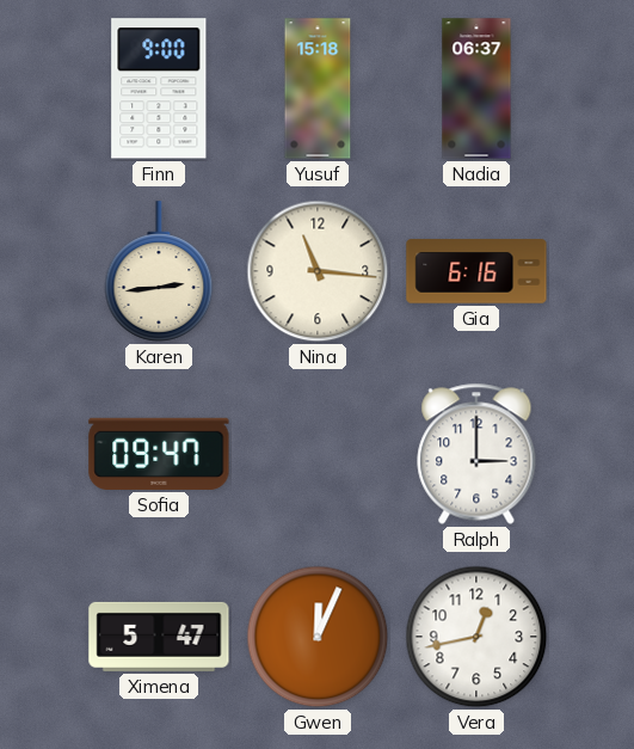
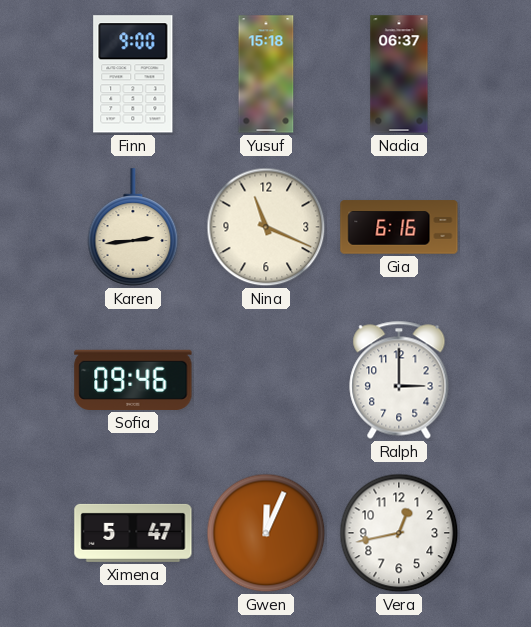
Nina: 11:16 -> 11:19 (266, 227)
Sofia: 09:47 -> 09:46 (133, 380)
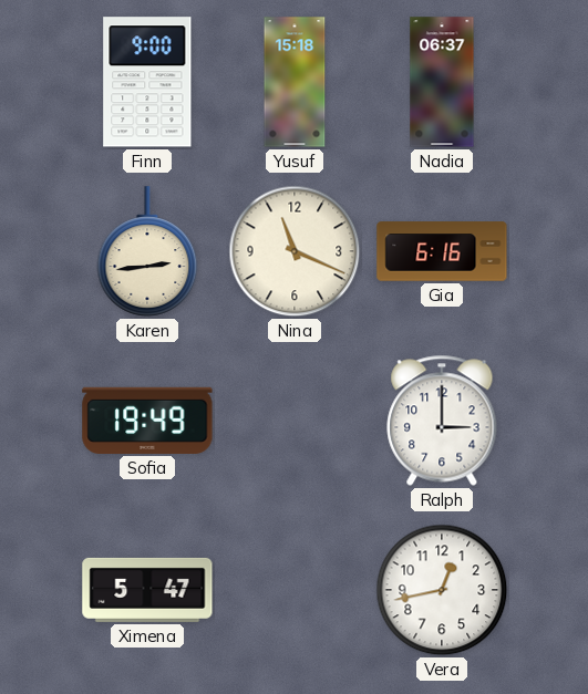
Sofia: 09:46 -> 19:49 (147, 421)
Gwen: 12:04 -> none (266, 533)
